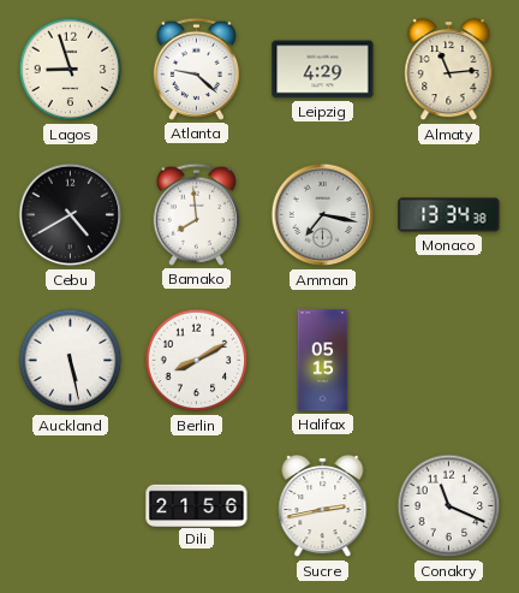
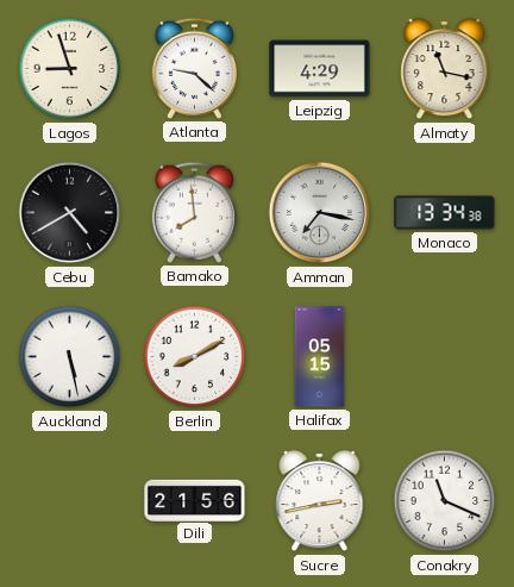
Almaty: 11:14 -> 11:17 (445, 69)
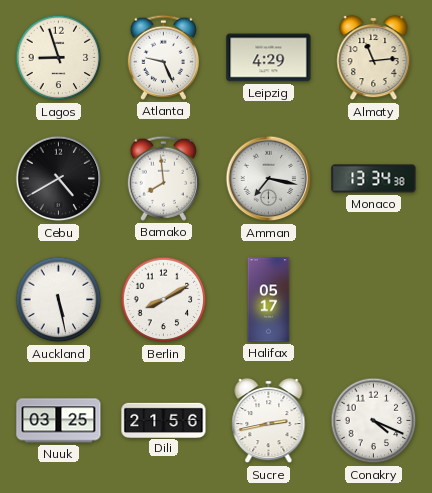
Atlanta: 9:22 -> 9:26 (163, 57)
Almaty: 11:17 -> 11:14 (374, 58)
Halifax: 05:15 -> 05:17 (269, 300)
Nuuk: none -> 03:25 (59, 421)
Conakry: 11:19 -> 4:19 (374, 421)
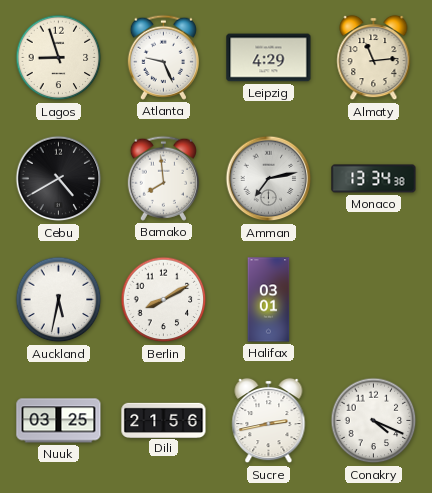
Amman: 7:17 -> 7:13 (269, 179)
Auckland: 5:28 -> 5:32 (59, 300)
Halifax: 05:17 -> 03:01 (269, 300)
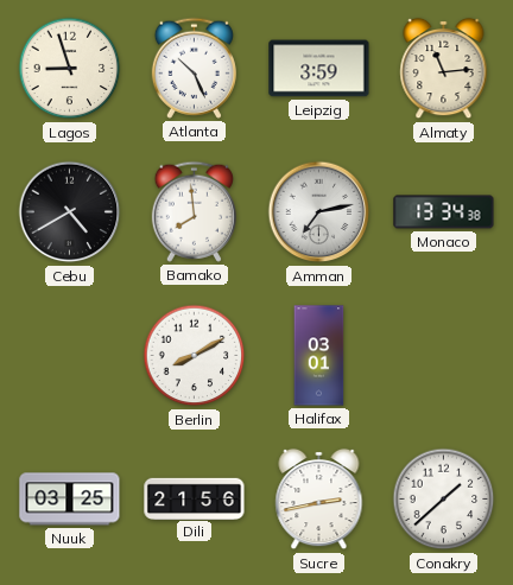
Atlanta: 9:26 -> 10:26 (194, 68)
Leipzig: 4:29 -> 3:59 (319, 69)
Auckland: 5:32 -> none (59, 300)
Conakry: 4:19 -> 1:38 (444, 500)
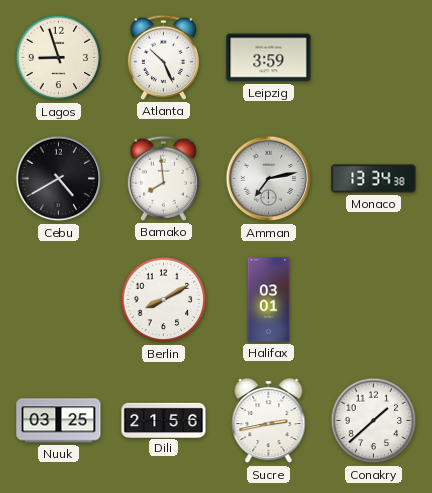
Almaty: 11:14 -> none (444, 69)
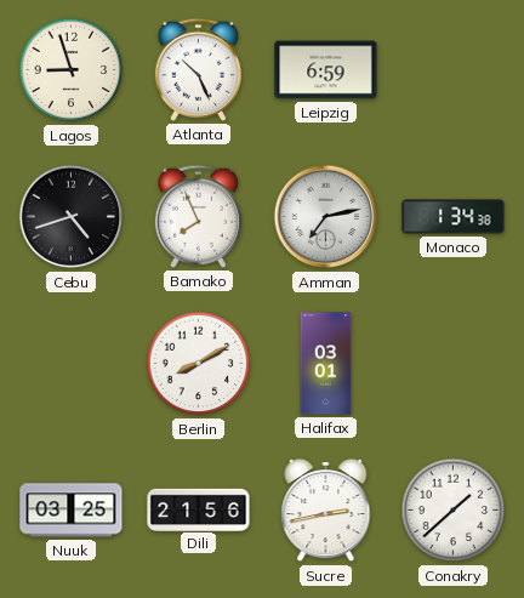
Leipzig: 3:59 -> 6:59 (326, 70)
Cebu: 4:40 -> 4:42 (72, 217)
Bamako: 7:59 -> 7:56 (198, 216)
Monaco: 13:34 -> 1:34 (454, 217)
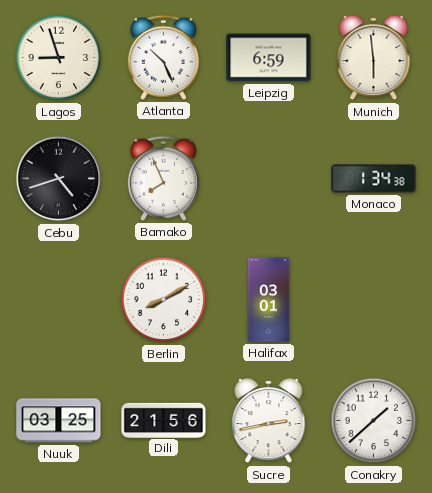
Munich: none -> 5:59 (374, 58)
Amman: 7:13 -> none (326, 217)
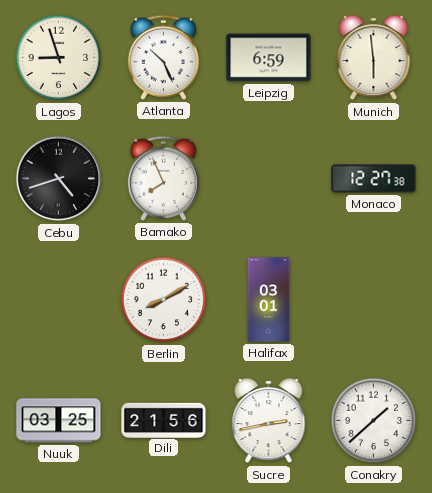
Monaco: 1:34 -> 12:27 (374, 179)
